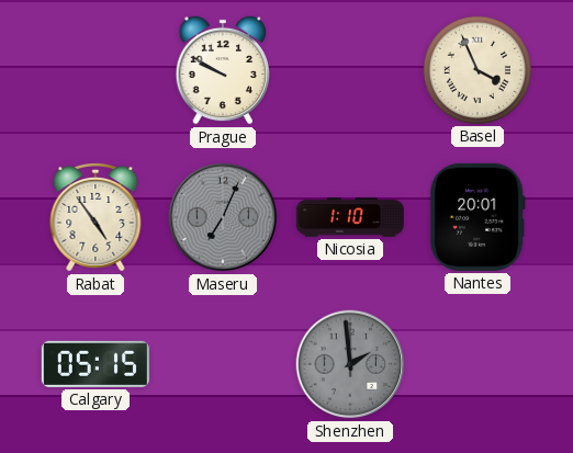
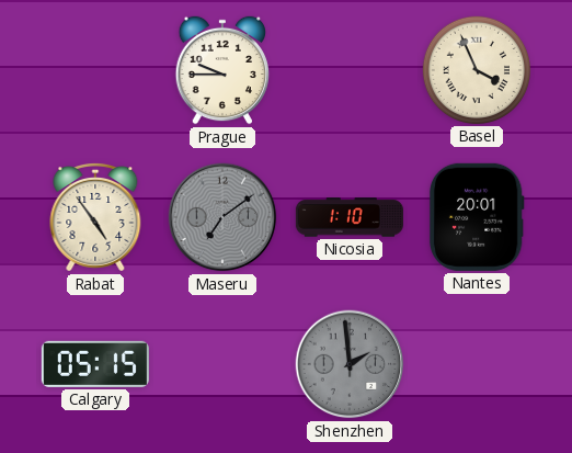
Prague: 9:50 -> 9:45 (222, 70)
Maseru: 7:04 -> 7:09 (222, 217)
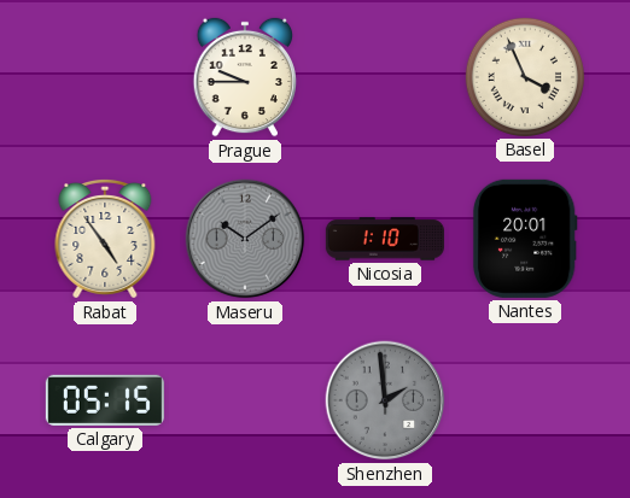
Maseru: 7:09 -> 10:09 (245, 239)
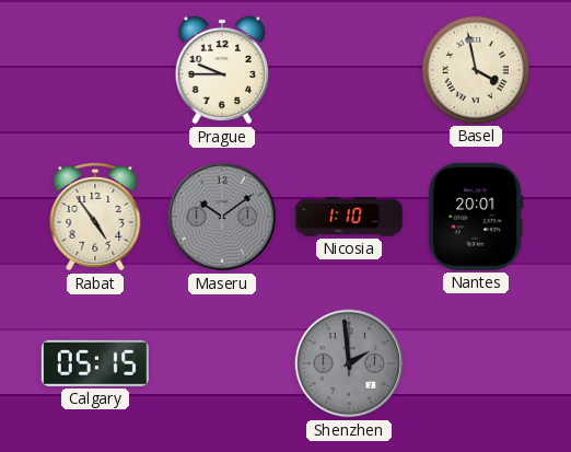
Basel: 3:56 -> 3:58 (476, 70)
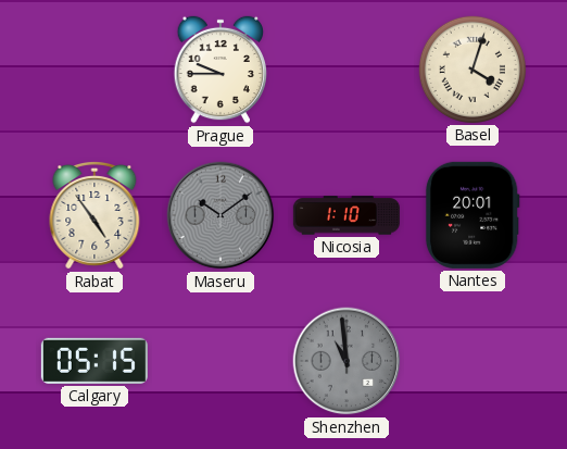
Basel: 3:58 -> 4:03 (472, 70)
Shenzhen: 1:59 -> 10:59 (346, 361)
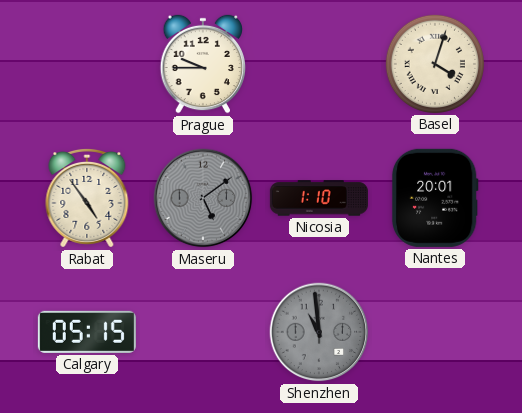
Maseru: 10:09 -> 5:09 (203, 198)
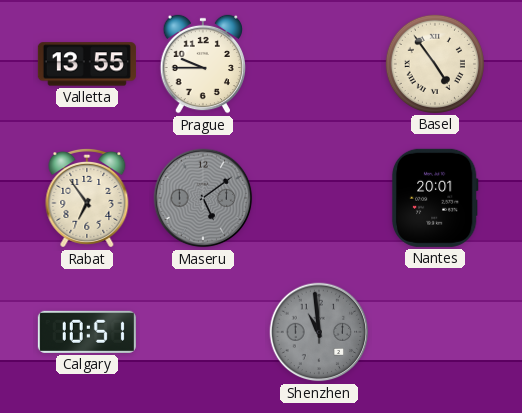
Valletta: none -> 13:55 (87, 64)
Basel: 4:03 -> 4:54 (435, 64)
Rabat: 4:54 -> 6:54 (87, 198)
Nicosia: 1:10 -> none (319, 198)
Calgary: 05:15 -> 10:51 (87, 332)
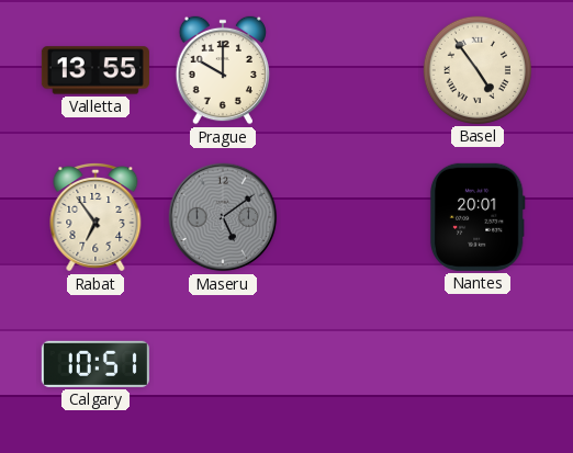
Prague: 9:45 -> 10:00 (223, 70)
Shenzhen: 10:59 -> none (319, 332)
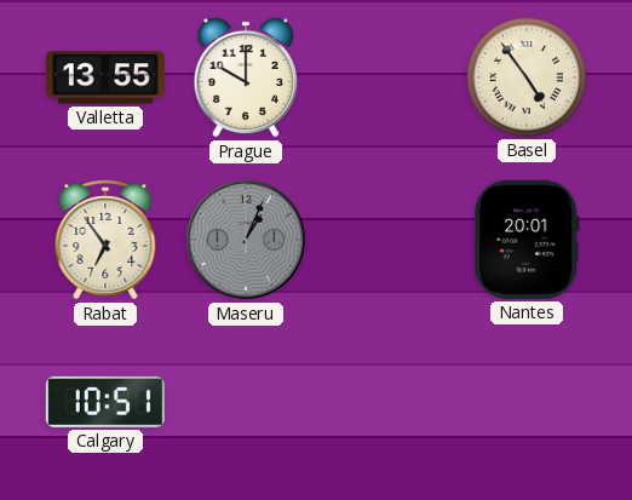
Maseru: 5:09 -> 1:04 (246, 240)
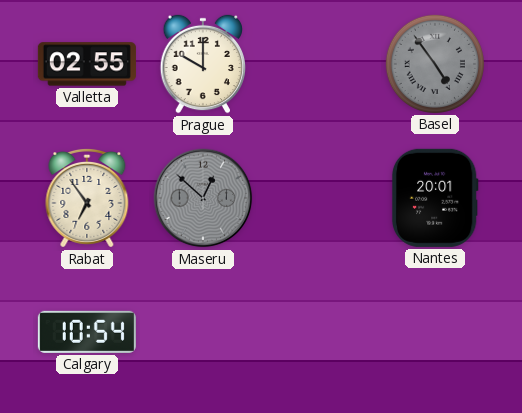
Valletta: 13:55 -> 02:55 (87, 64)
Basel dial: cream -> grey (435, 64)
Maseru: 1:04 -> 12:52 (203, 198)
Calgary: 10:51 -> 10:54 (87, 332)
